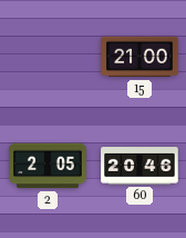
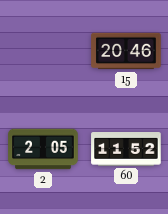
15: 21:00 -> 20:46 (126, 51)
60: 20:46 -> 11:52 (126, 150)
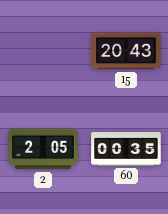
15: 20:46 -> 20:43 (126, 51)
60: 11:52 -> 00:35 (126, 150)
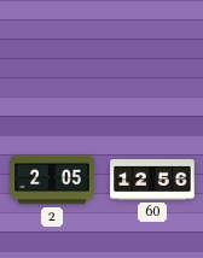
15: 20:43 -> none (126, 51)
60: 00:35 -> 12:56 (152, 181)
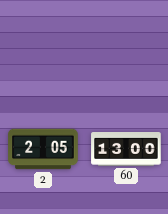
60: 12:56 -> 13:00 (126, 150)
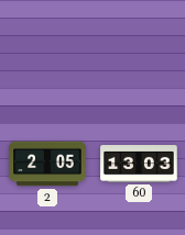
60: 13:00 -> 13:03 (139, 165)
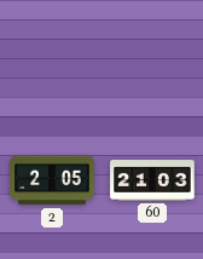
60: 13:03 -> 21:03 (152, 182)
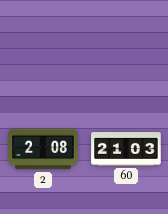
2: 2:05 -> 2:08 (43, 149)
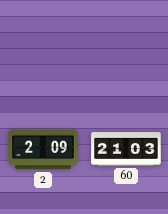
2: 2:08 -> 2:09 (43, 149)
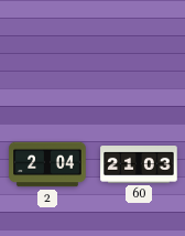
2: 2:09 -> 2:04 (47, 164)
